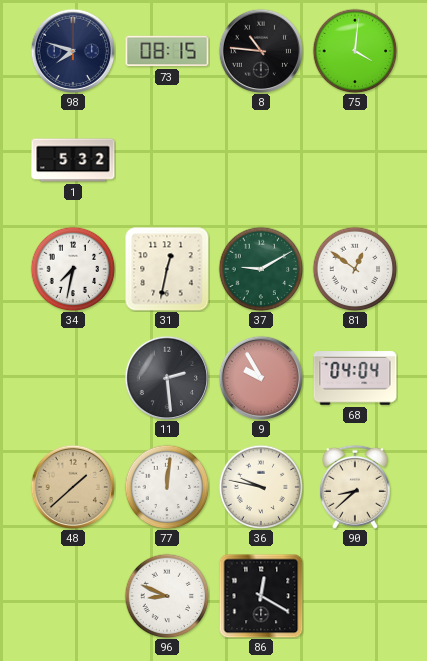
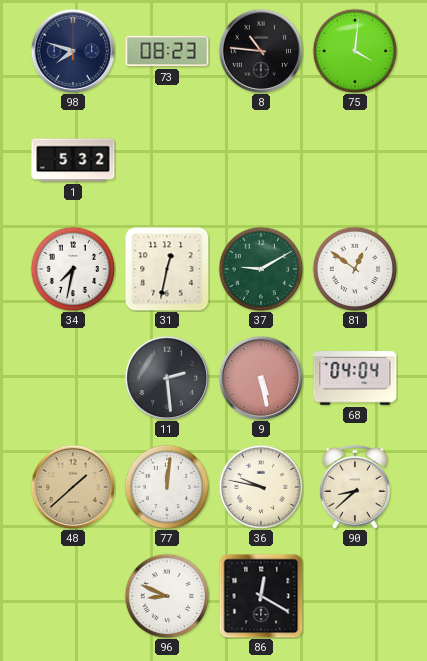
73: 08:15 -> 08:23 (167, 51)
9: 9:55 -> 5:28 (260, 377)
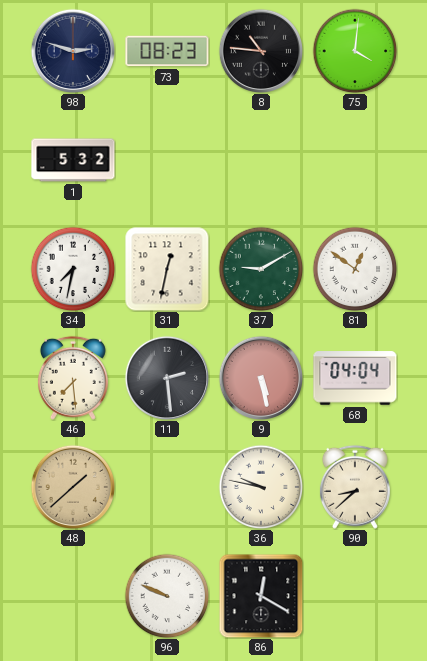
98: 7:48 -> 2:48 (72, 50)
46: none -> 7:29 (73, 378)
77: 12:01 -> none (167, 487)
96: 8:49 -> 9:49 (167, 596)
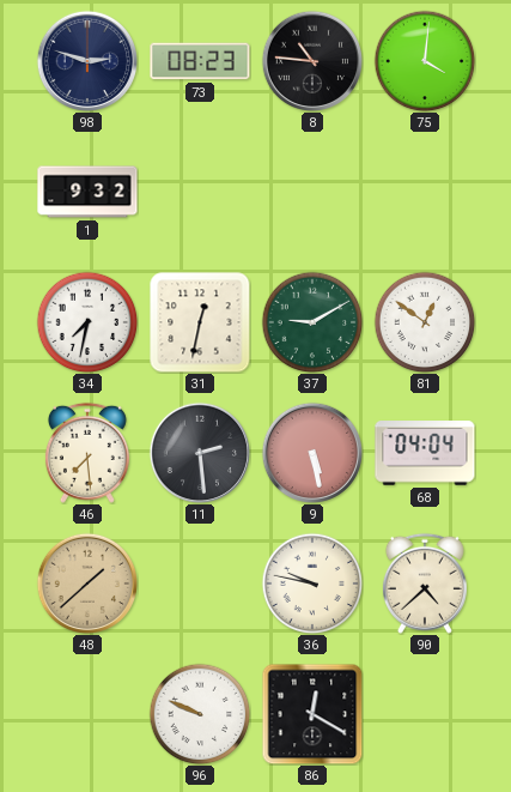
1: 5:32 -> 9:32 (87, 192)
90: 8:38 -> 4:38 (425, 584)
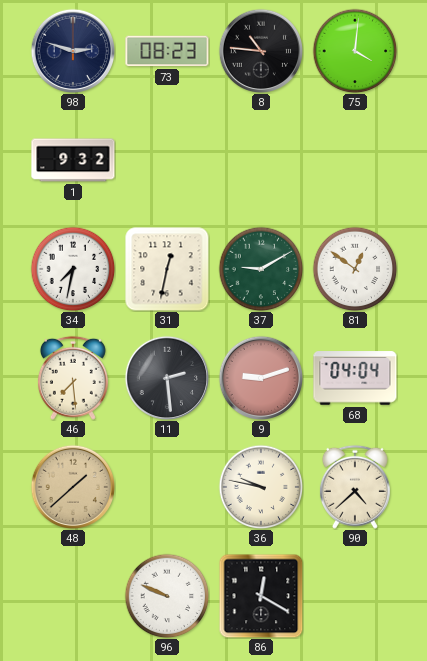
9: 5:28 -> 9:12 (260, 377)
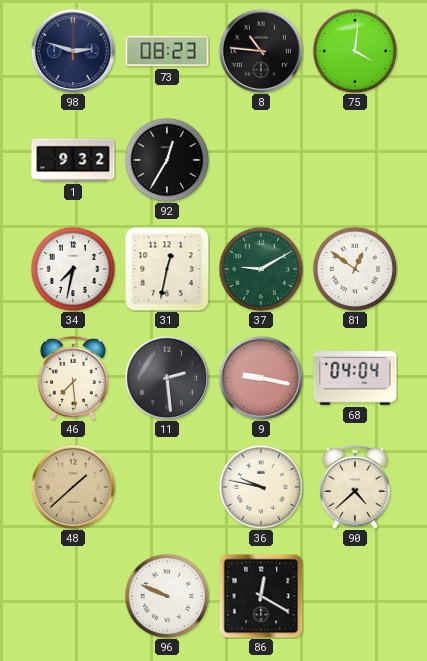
92: none -> 12:35 (167, 160)
9: 9:12 -> 9:17 (260, 377)
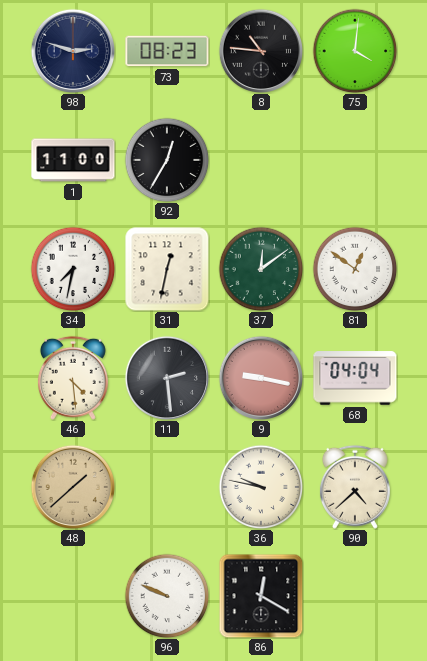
1: 9:32 -> 11:00 (73, 160)
37: 9:10 -> 12:09 (261, 269)
46: 7:29 -> 4:29 (73, 378)
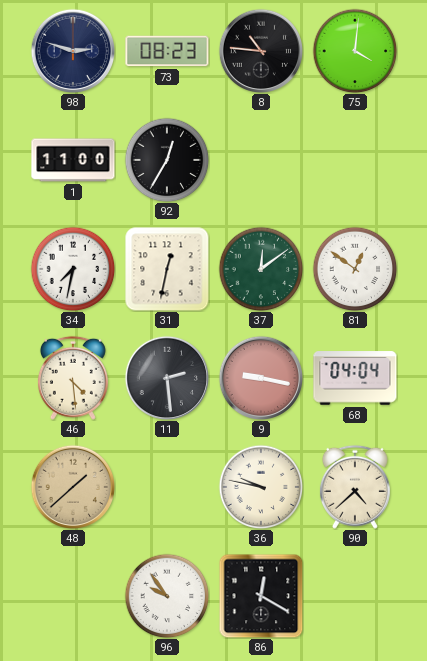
96: 9:49 -> 9:54 (167, 596)
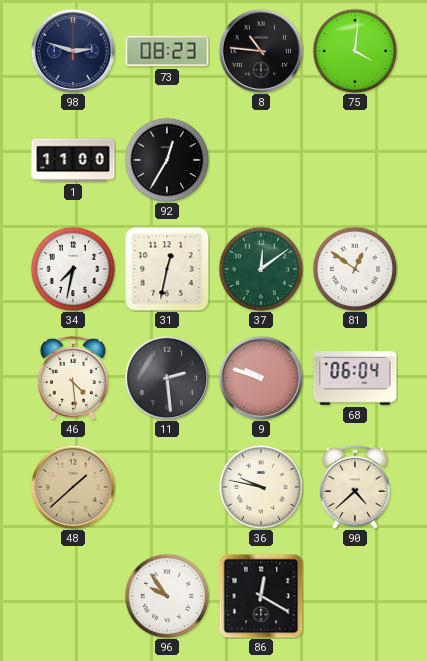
9: 9:17 -> 9:48 (260, 377)
68: 04:04 -> 06:04 (355, 378)
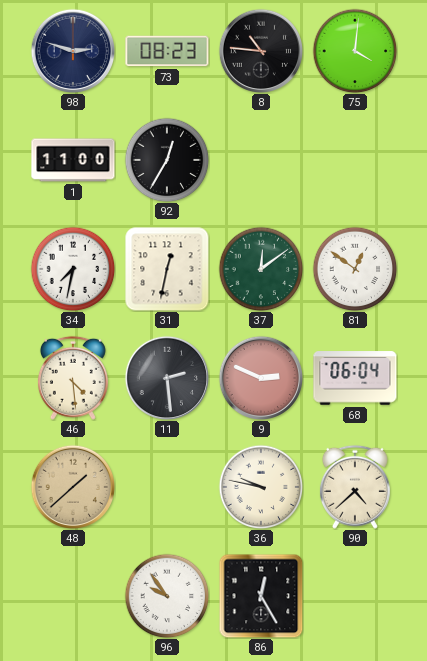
9: 9:48 -> 2:49 (260, 377)
86: 12:20 -> 12:25 (261, 596)
